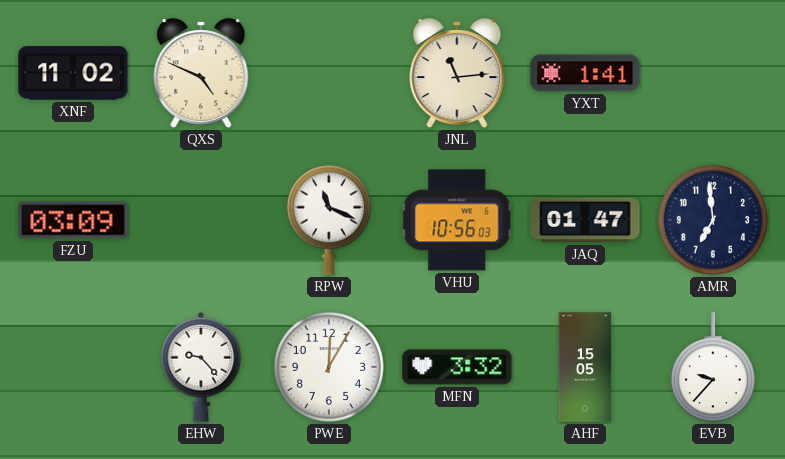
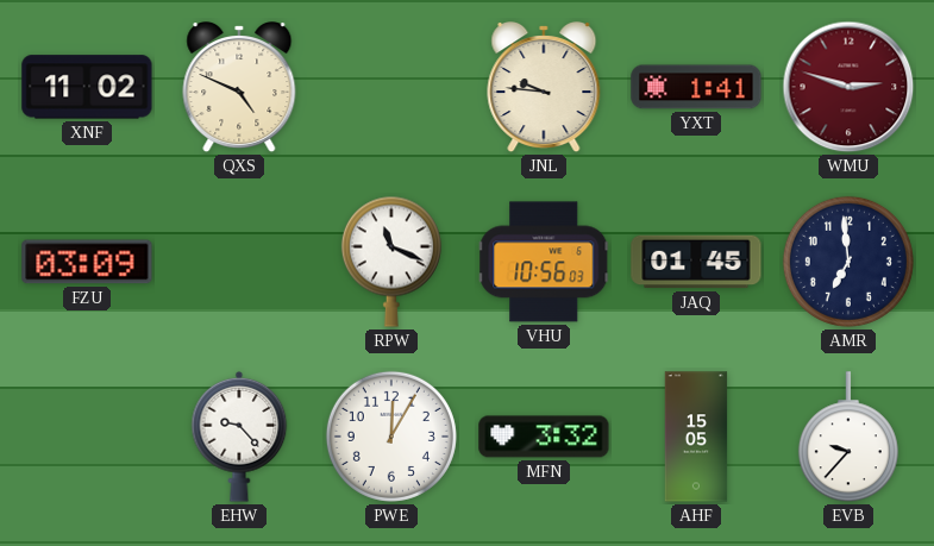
JNL: 11:14 -> 9:46 (544, 88)
WMU: none -> 2:48 (848, 87)
JAQ: 01:47 -> 01:45 (696, 262)
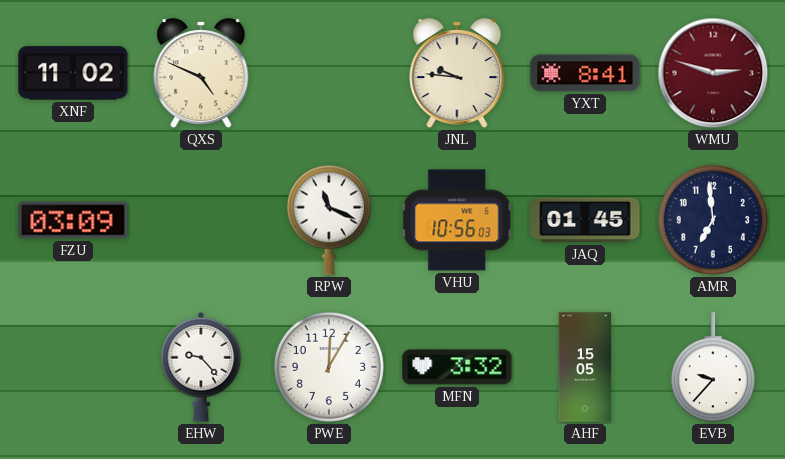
YXT: 1:41 -> 8:41 (585, 73)
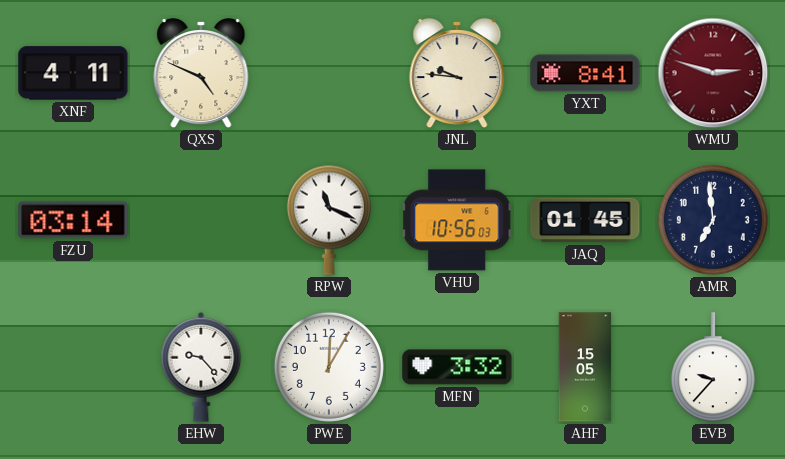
XNF: 11:02 -> 4:11 (73, 73)
FZU: 03:09 -> 03:14 (73, 220)
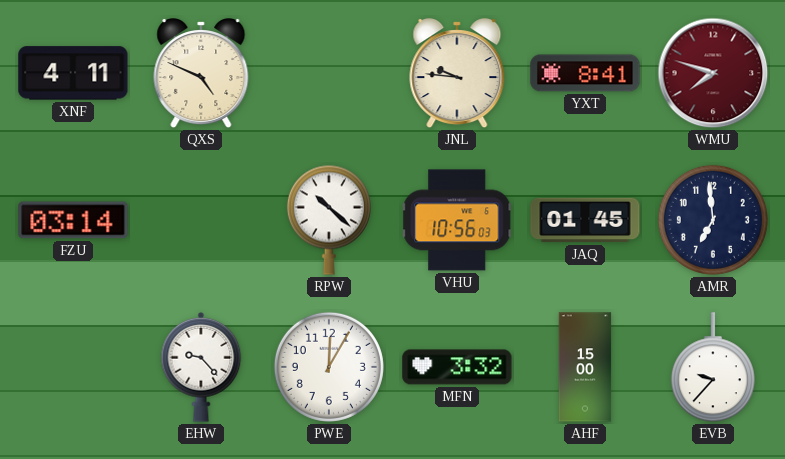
WMU: 2:48 -> 7:48 (713, 73)
RPW: 11:19 -> 10:22 (329, 220)
AHF: 15:05 -> 15:00 (585, 367)
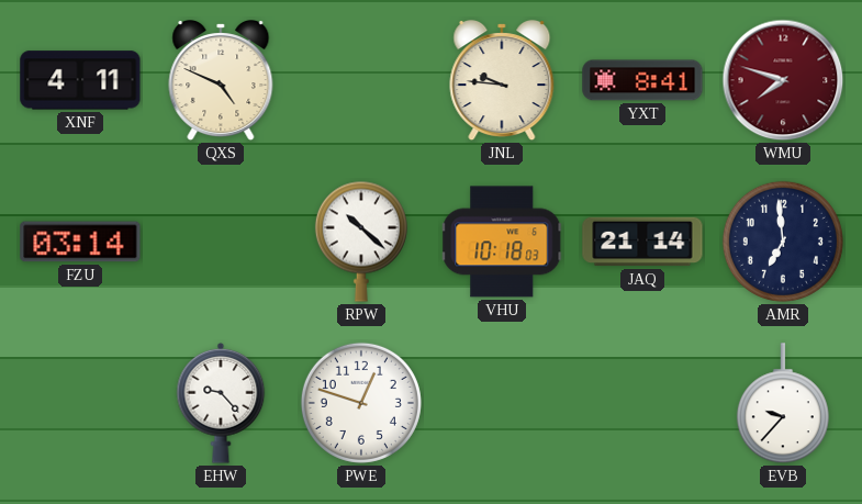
VHU: 10:56 -> 10:18 (503, 242)
JAQ: 01:45 -> 21:14 (642, 242)
PWE: 12:05 -> 12:48 (361, 403)
MFN: 3:32 -> none (457, 367)
AHF: 15:00 -> none (585, 367)
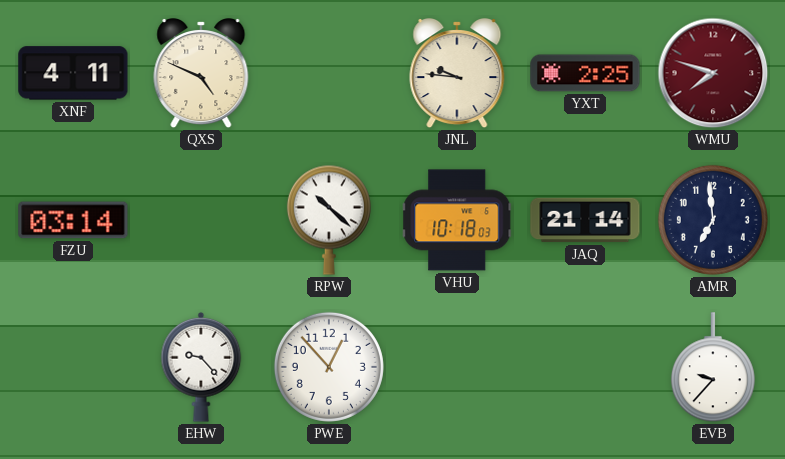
YXT: 8:41 -> 2:25 (585, 73)
PWE: 12:48 -> 12:53 (329, 367)
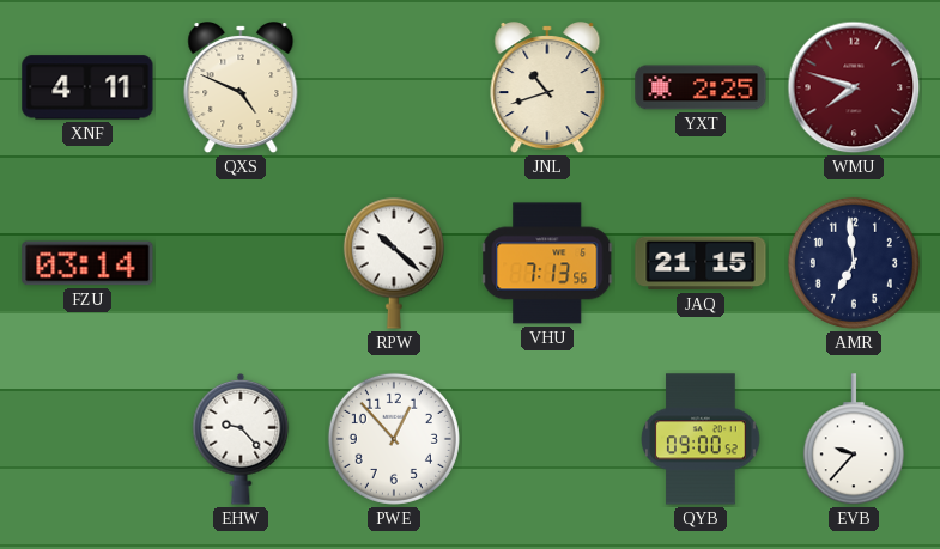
JNL: 9:46 -> 10:42 (547, 89)
VHU: 10:18 -> 7:13 (548, 263)
JAQ: 21:14 -> 21:15 (701, 263)
QYB: none -> 09:00 (701, 439)
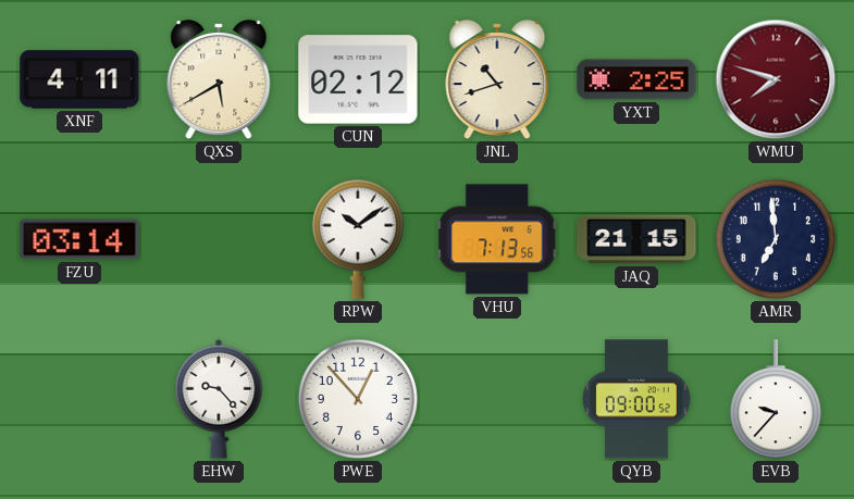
QXS: 4:49 -> 5:40 (219, 80)
CUN: none -> 02:12 (358, 79)
RPW: 10:22 -> 10:09 (358, 239)
